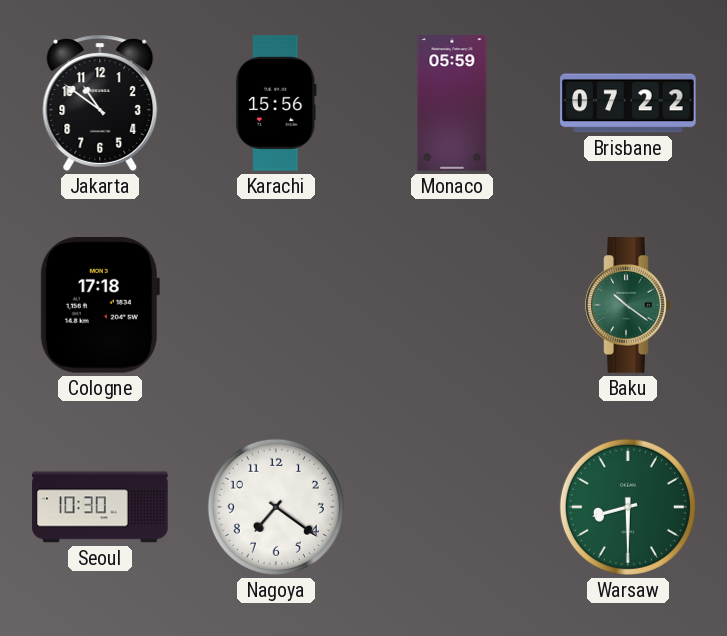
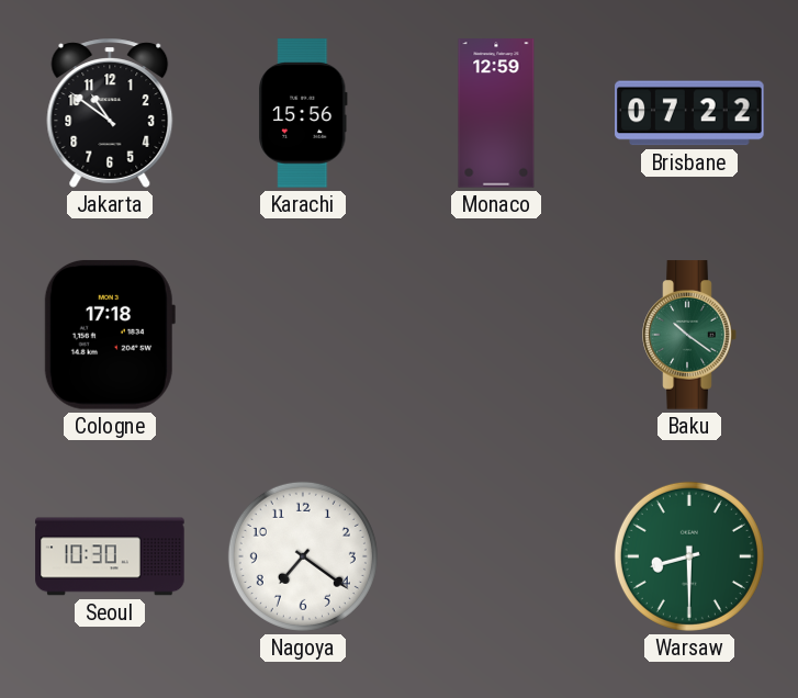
Monaco: 05:59 -> 12:59 (496, 113)
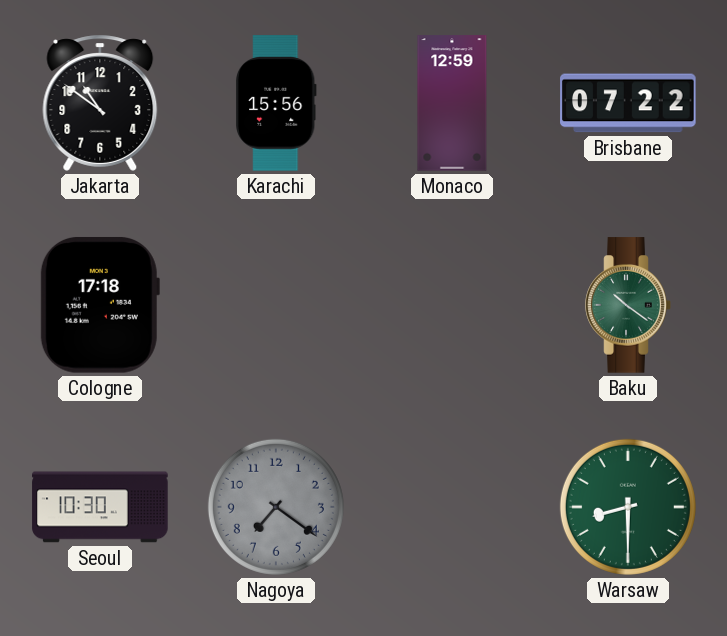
Nagoya dial: white -> grey (276, 507)
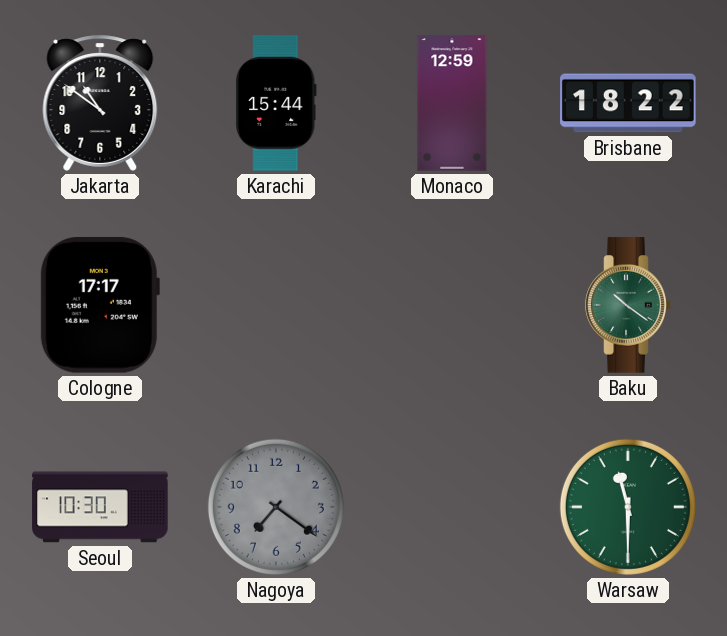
Karachi: 15:56 -> 15:44 (276, 103)
Brisbane: 07:22 -> 18:22 (628, 103)
Cologne: 17:18 -> 17:17 (100, 305)
Warsaw: 8:30 -> 11:30 (628, 507)
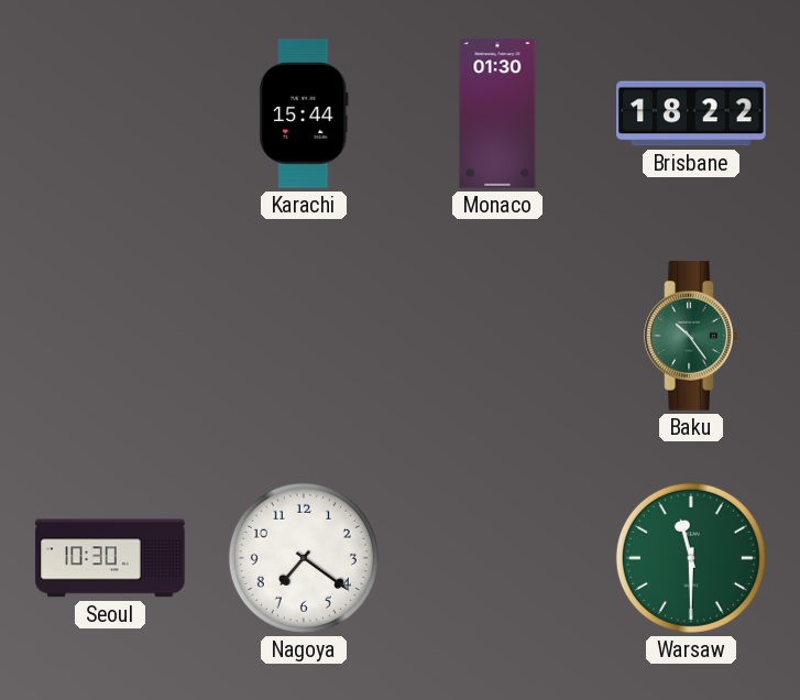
Jakarta: 10:51 -> none (100, 103)
Monaco: 12:59 -> 01:30 (497, 113)
Cologne: 17:17 -> none (100, 305)
Baku: 10:21 -> 10:24 (691, 336)
Nagoya dial: grey -> white (304, 558)
